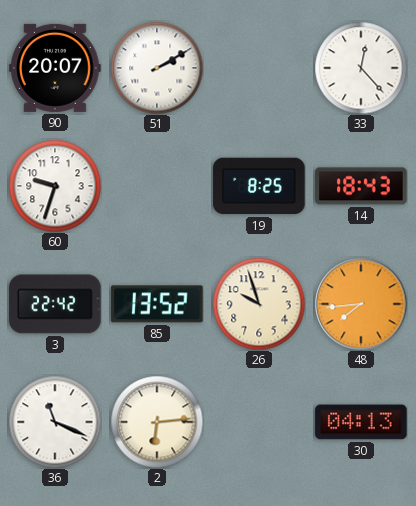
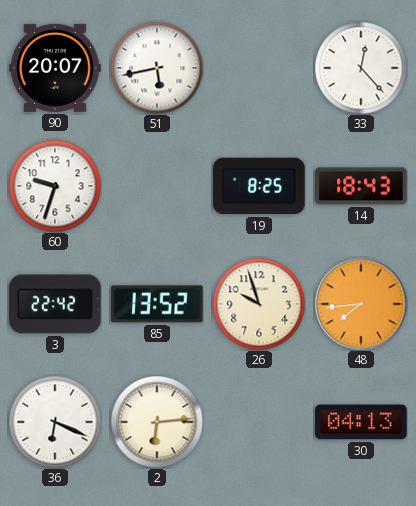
51: 2:10 -> 5:43 (157, 68)
36: 11:19 -> 6:19 (55, 422)
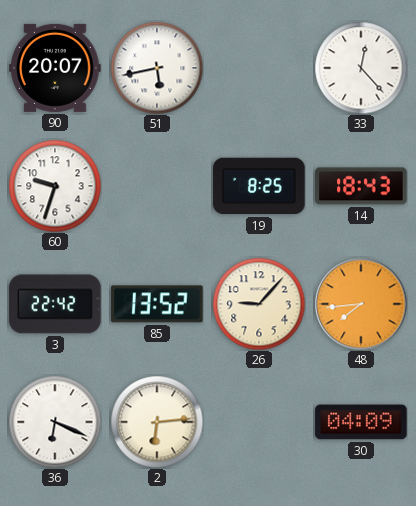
26: 9:57 -> 9:07 (259, 304)
30: 04:13 -> 04:09 (361, 422)
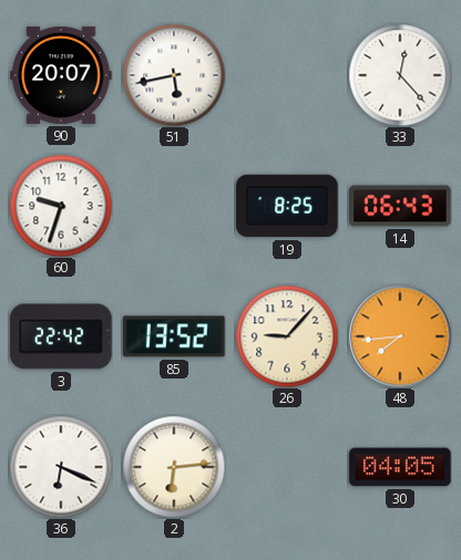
14: 18:43 -> 06:43 (400, 206)
30: 04:09 -> 04:05 (400, 467)
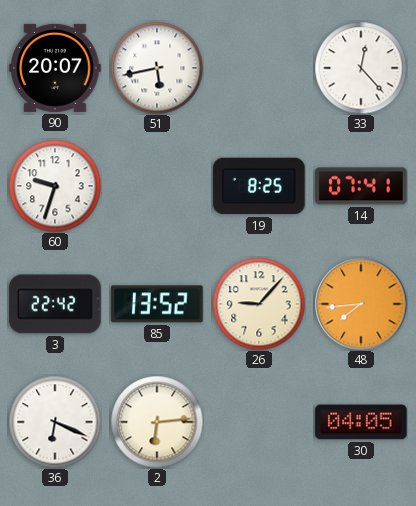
14: 06:43 -> 07:41 (361, 186)
